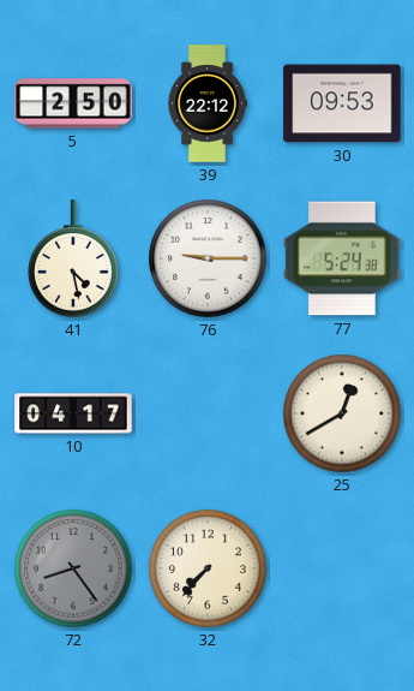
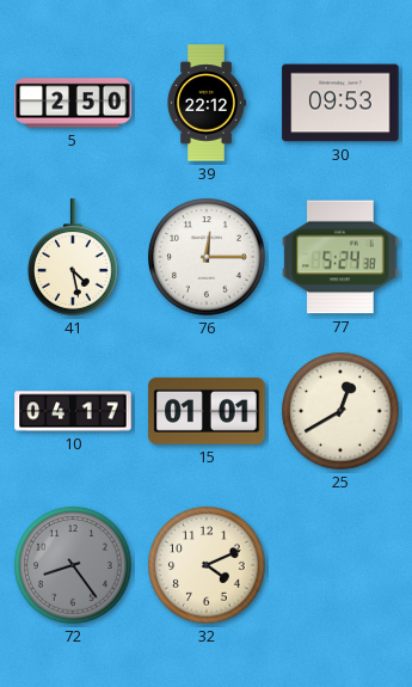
76: 9:15 -> 12:15 (207, 257)
15: none -> 01:01 (207, 411)
32: 7:37 -> 4:11 (207, 565)
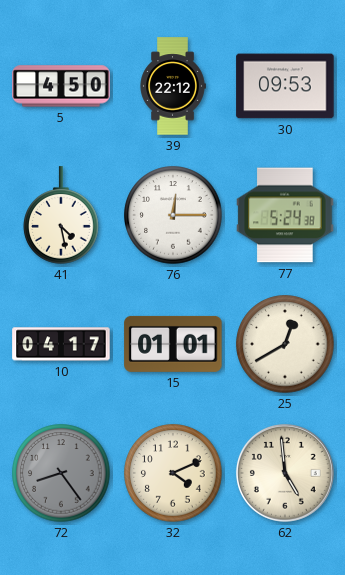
5: 2:50 -> 4:50 (61, 86)
62: none -> 4:59 (285, 473)
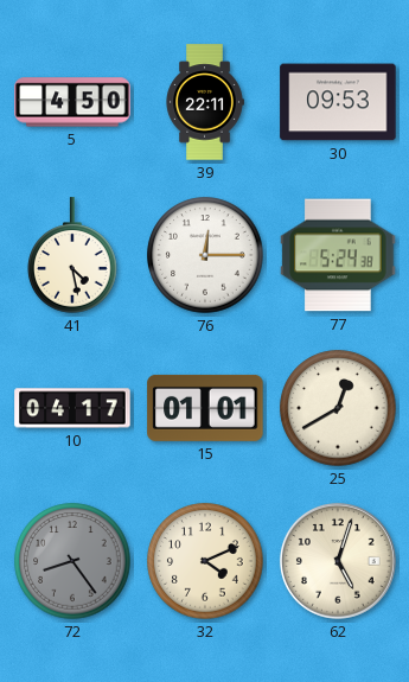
39: 22:12 -> 22:11 (205, 102)
62: 4:59 -> 5:03 (338, 561)
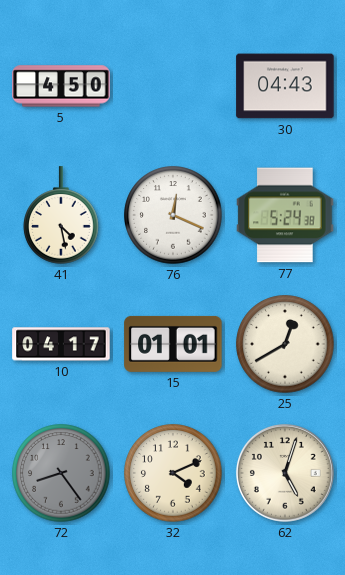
39: 22:11 -> none (205, 102)
30: 09:53 -> 04:43 (285, 86)
76: 12:15 -> 12:19 (173, 215)
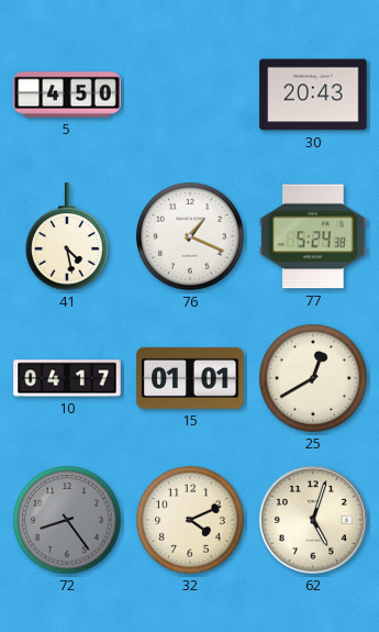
30: 04:43 -> 20:43 (313, 95)
76: 12:19 -> 1:19 (190, 236)
